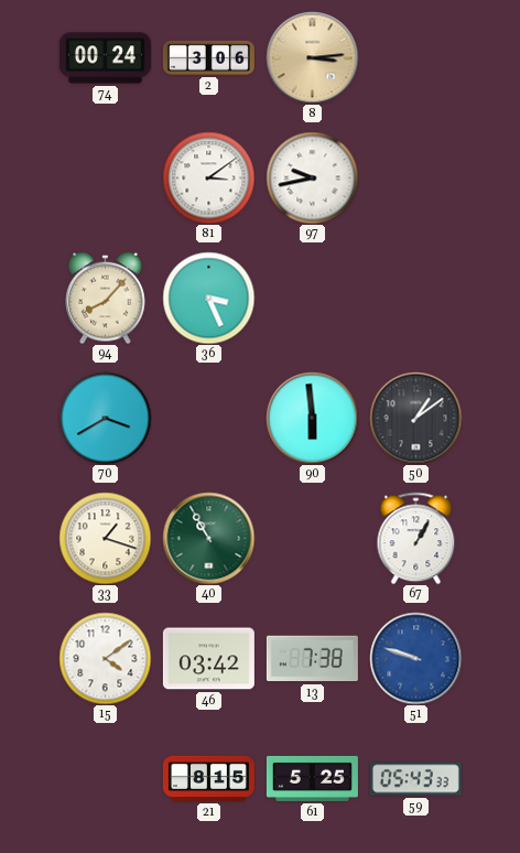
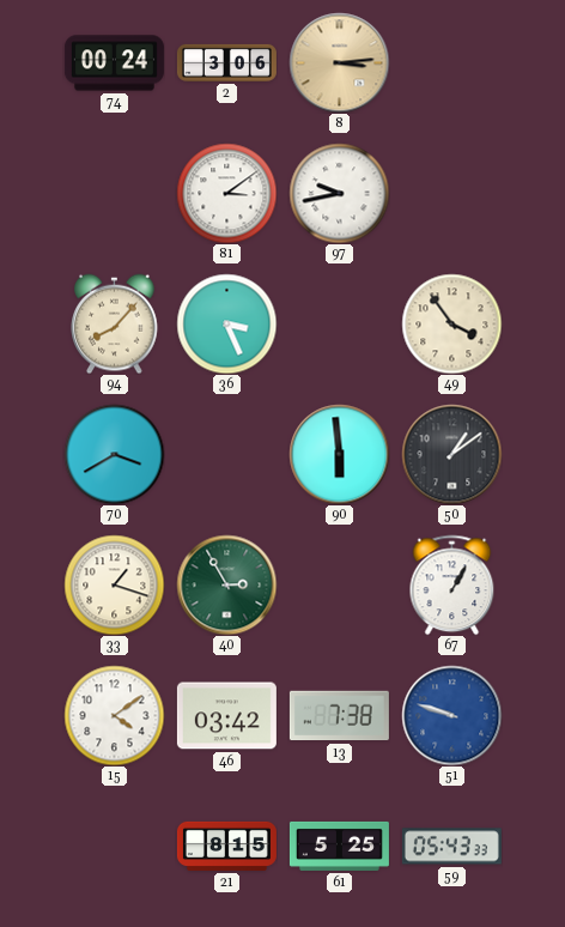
49: none -> 3:54 (451, 323)
40: 10:55 -> 2:55 (226, 584)
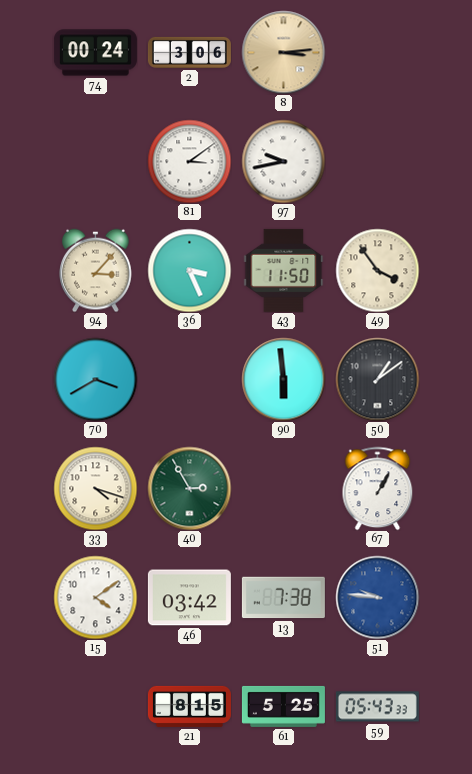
94: 8:07 -> 3:07 (96, 270)
43: none -> 11:50 (284, 270)
33: 1:18 -> 4:18 (95, 488)
51: 9:48 -> 9:46 (377, 597)
